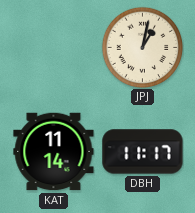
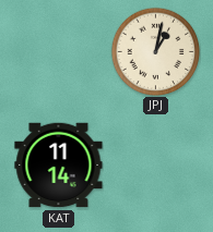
DBH: 11:17 -> none (143, 152)
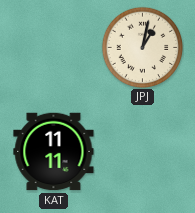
KAT: 11:14 -> 11:11 (54, 152)
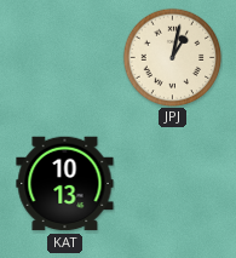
KAT: 11:11 -> 10:13 (65, 184)
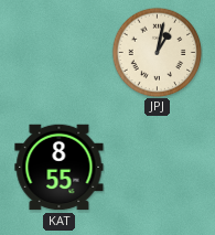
KAT: 10:13 -> 8:55 (60, 168)
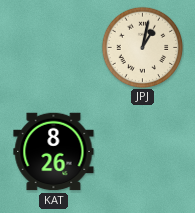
KAT: 8:55 -> 8:26 (54, 152)
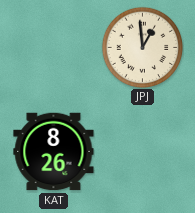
JPJ: 1:02 -> 12:59 (142, 47)
